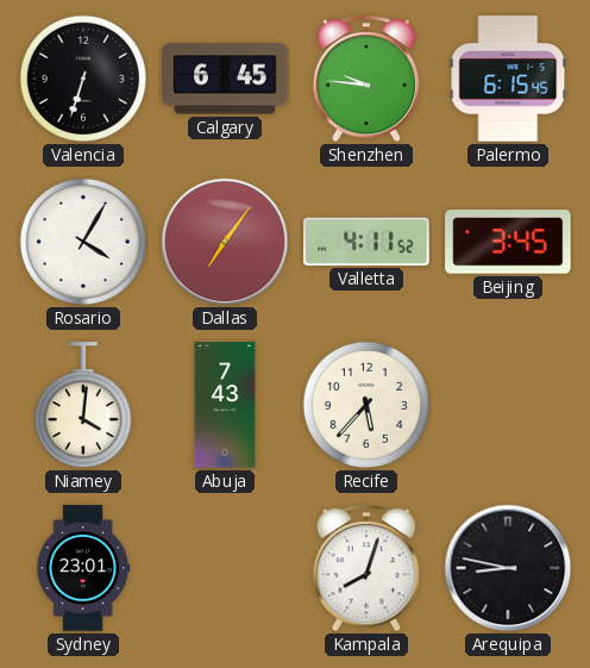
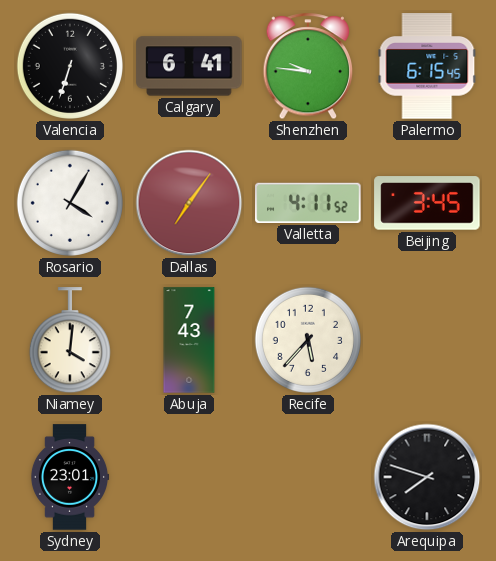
Calgary: 6:45 -> 6:41 (189, 66)
Kampala: 8:03 -> none (366, 569)
Arequipa: 8:47 -> 7:48 (427, 477)
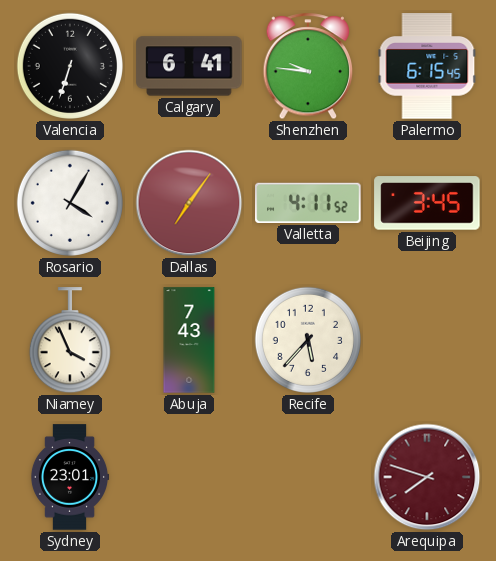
Niamey: 4:01 -> 3:56 (70, 341)
Arequipa dial: black -> burgundy (427, 477)
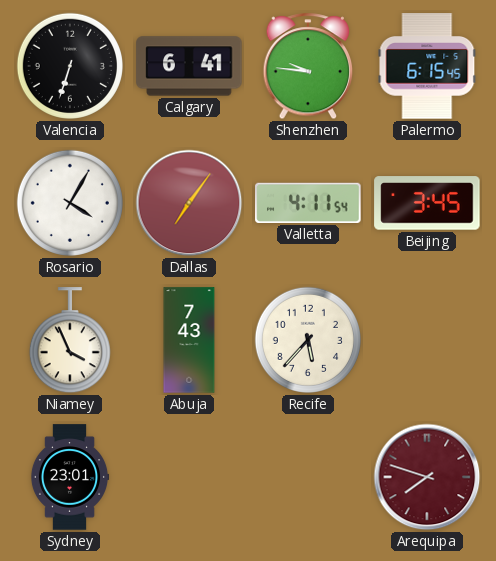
Valletta: 4:11:52 -> 4:11:54 (308, 203)
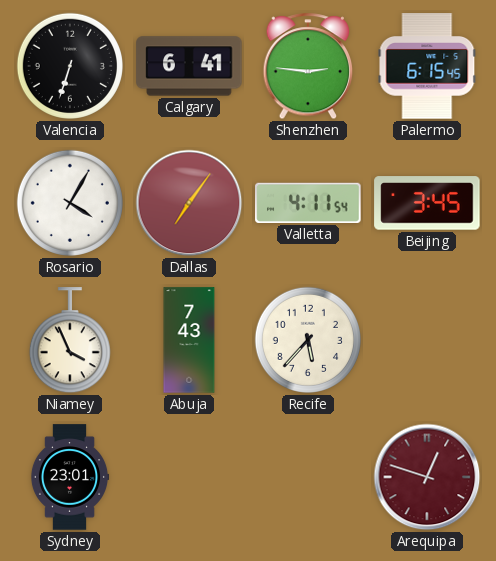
Shenzhen: 9:46 -> 2:46 (308, 67)
Arequipa: 7:48 -> 12:48 (427, 477)
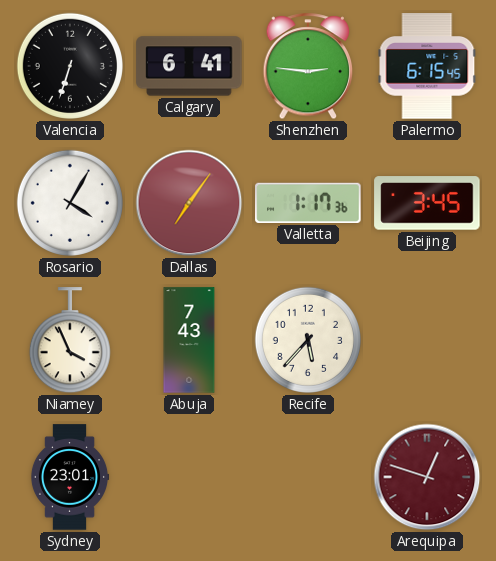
Valletta: 4:11 -> 1:17 (308, 203)
